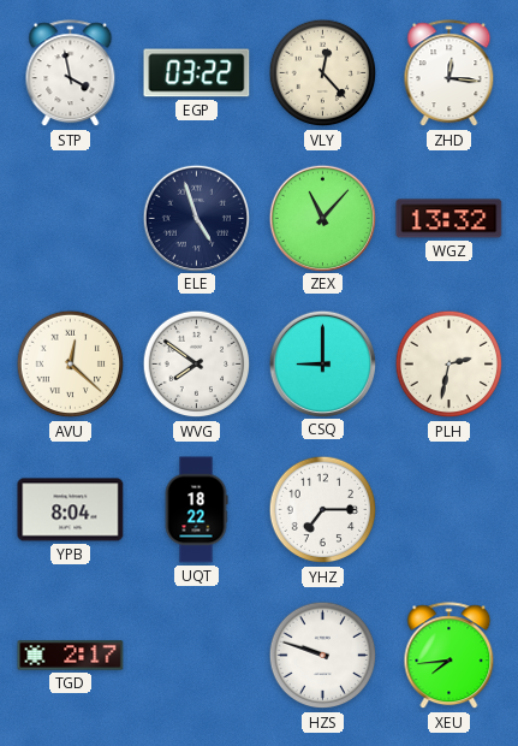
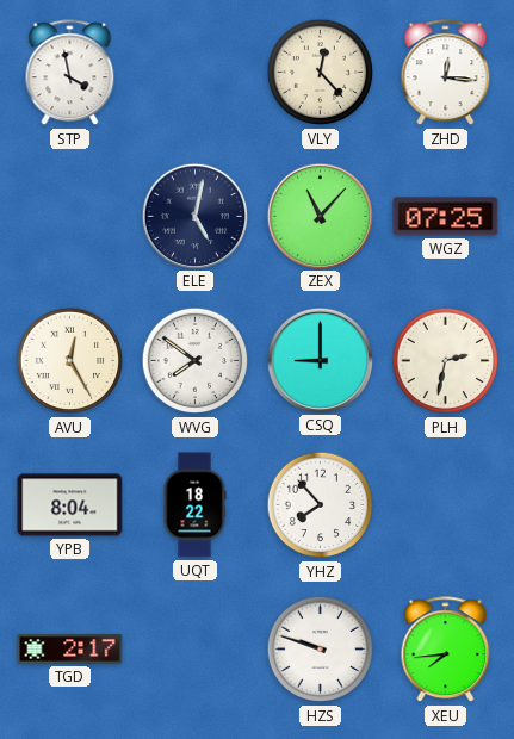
EGP: 03:22 -> none (197, 73)
ELE: 4:57 -> 5:02 (194, 216)
WGZ: 13:32 -> 07:25 (446, 217)
AVU: 12:22 -> 12:25 (70, 361)
YHZ: 7:15 -> 7:53 (321, 505)
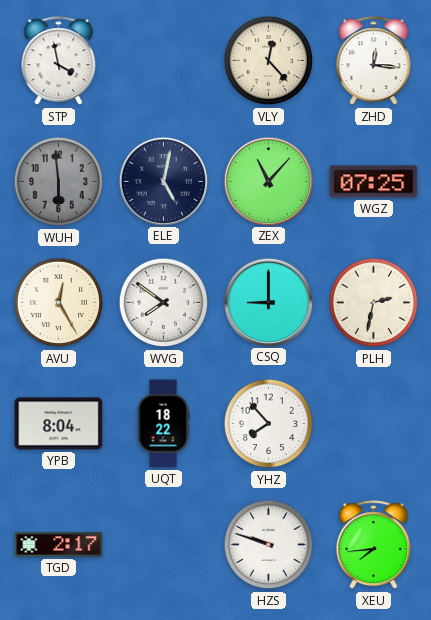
WUH: none -> 5:59 (59, 182)
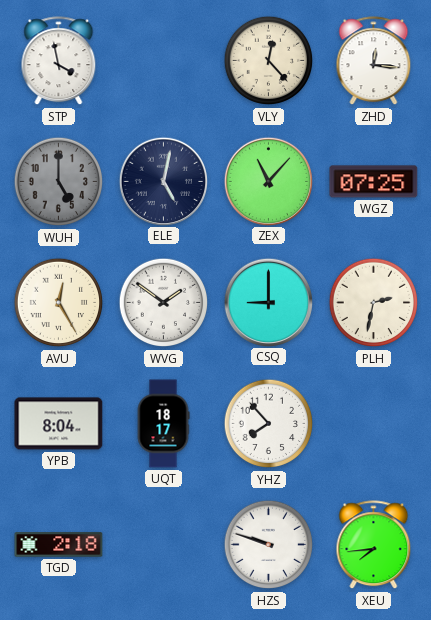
WUH: 5:59 -> 5:00 (59, 182)
WVG: 7:51 -> 1:51 (164, 303)
UQT: 18:22 -> 18:17 (163, 424)
TGD: 2:17 -> 2:18 (59, 545)
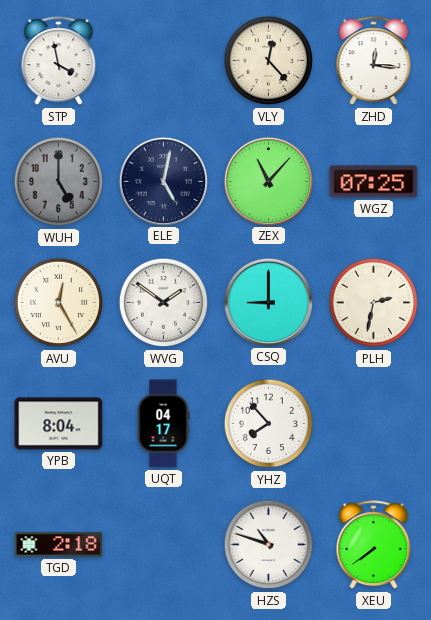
UQT: 18:17 -> 04:17 (163, 424)
HZS: 9:48 -> 10:48 (269, 545)
XEU: 7:44 -> 7:39 (374, 545)
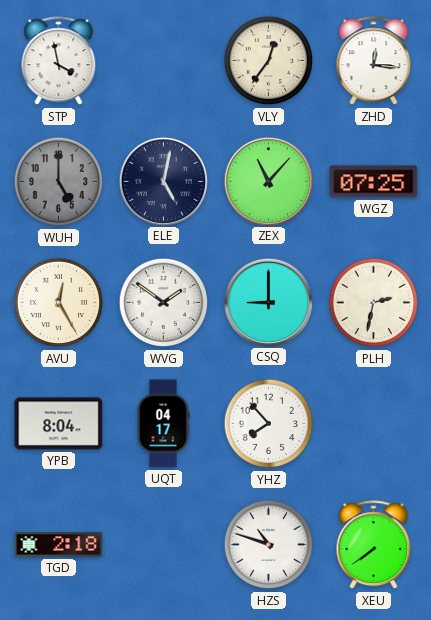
VLY: 12:23 -> 12:36 (269, 61)
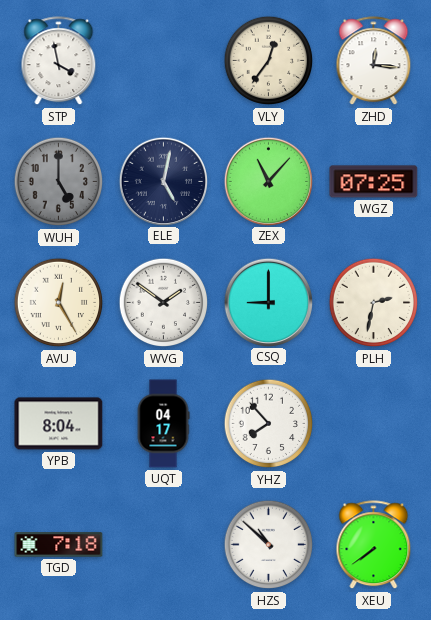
TGD: 2:18 -> 7:18 (59, 545)
HZS: 10:48 -> 10:52 (269, 545)
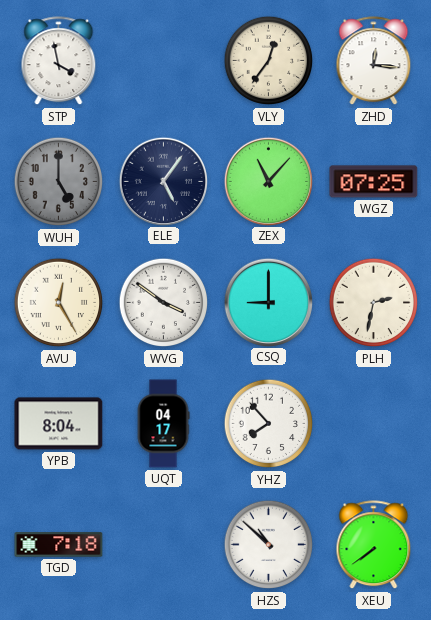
ELE: 5:02 -> 5:06 (163, 181)
WVG: 1:51 -> 3:51 (164, 303)
